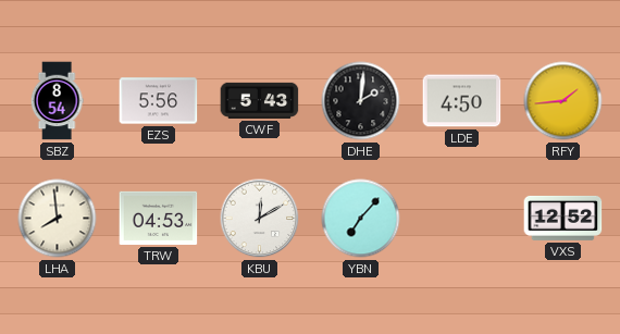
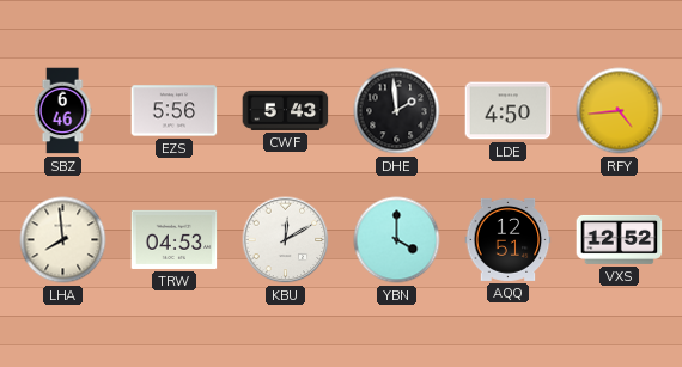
SBZ: 8:54 -> 6:46 (62, 111)
DHE: 2:01 -> 1:59 (397, 111)
RFY: 1:44 -> 4:44 (620, 111)
YBN: 7:07 -> 4:00 (397, 240)
AQQ: none -> 12:51 (509, 239)
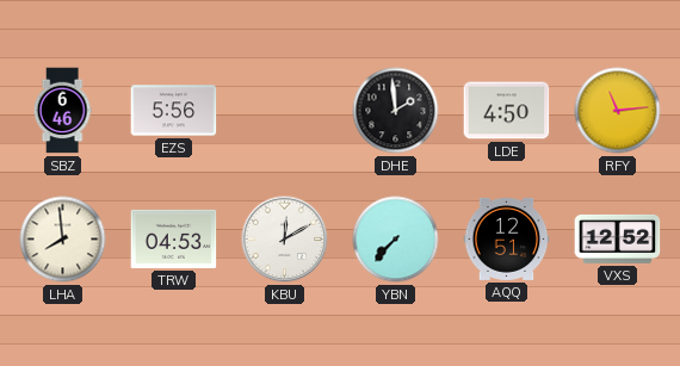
CWF: 5:43 -> none (286, 110)
RFY: 4:44 -> 11:14 (618, 111)
YBN: 4:00 -> 7:37 (396, 240)
